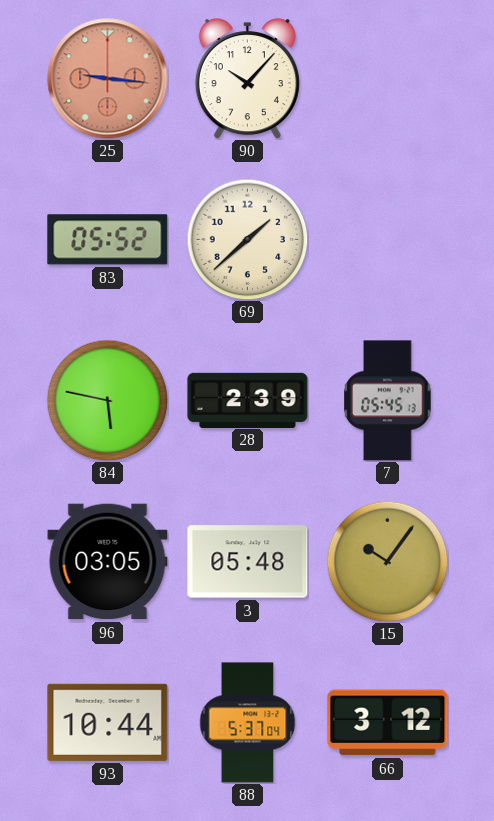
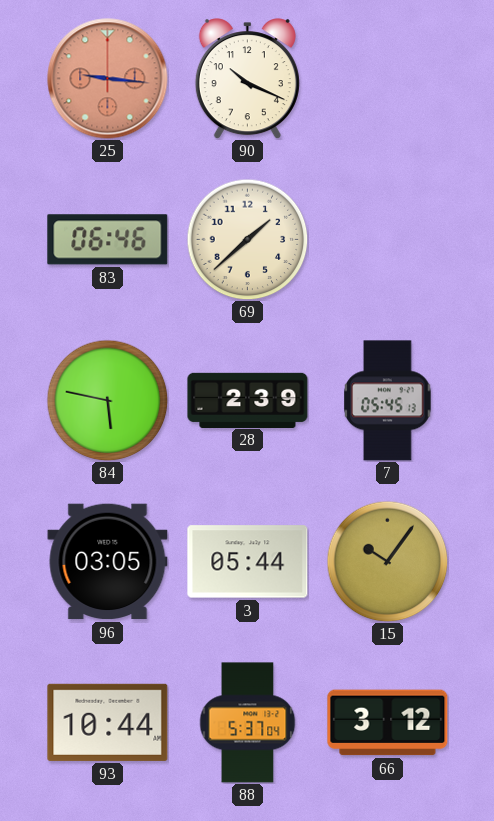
90: 10:07 -> 10:19 (247, 79)
83: 05:52 -> 06:46 (108, 240)
3: 05:48 -> 05:44 (248, 562)
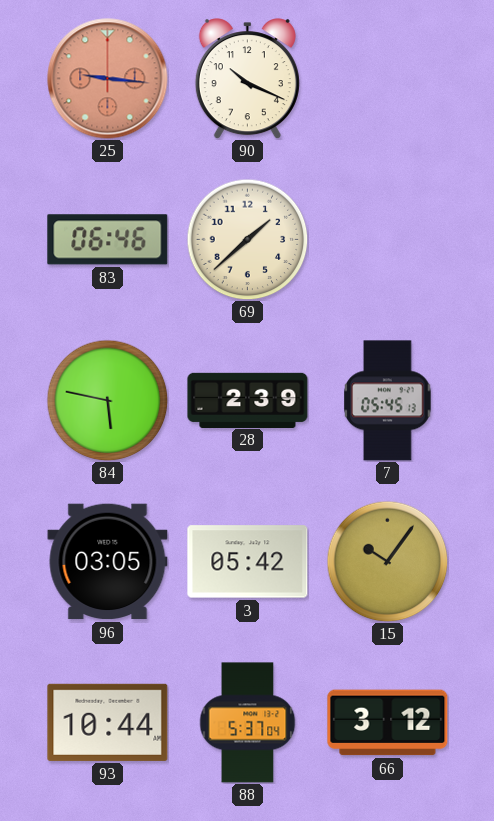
3: 05:44 -> 05:42 (248, 562)
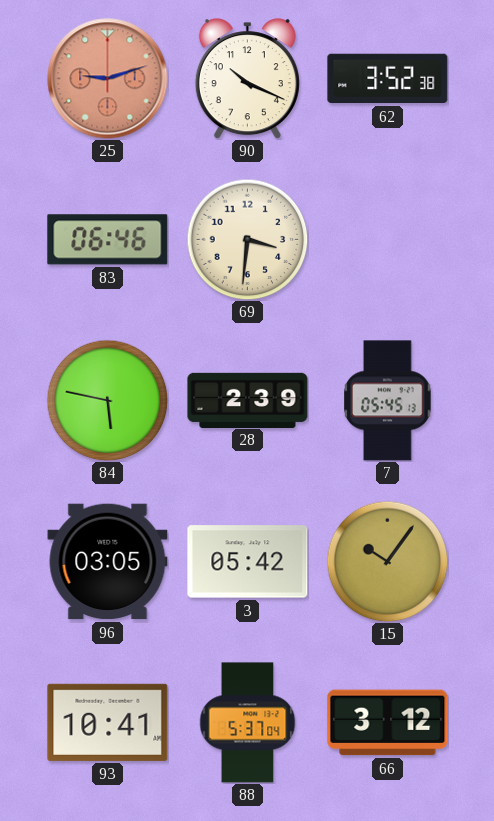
25: 9:16 -> 9:12 (108, 79)
62: none -> 3:52 (388, 79)
69: 1:38 -> 3:31 (247, 239)
93: 10:44 -> 10:41 (108, 722)
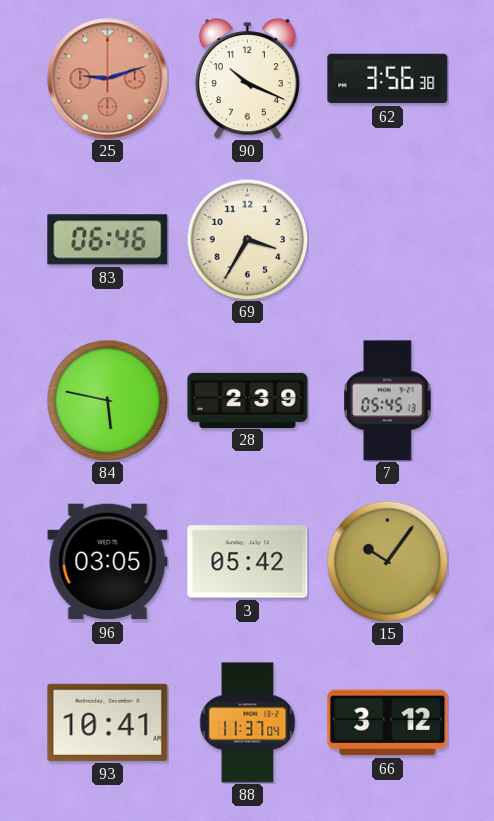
62: 3:52 -> 3:56 (388, 79)
69: 3:31 -> 3:35 (247, 239)
88: 5:37 -> 11:37 (248, 723)
